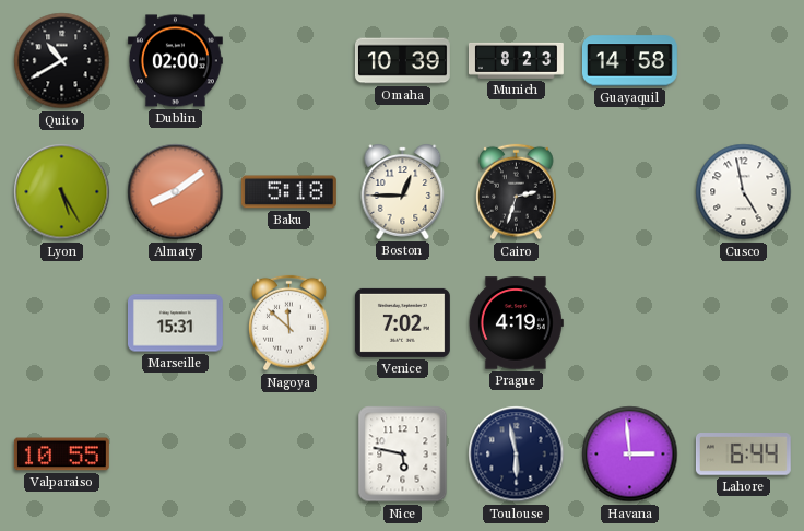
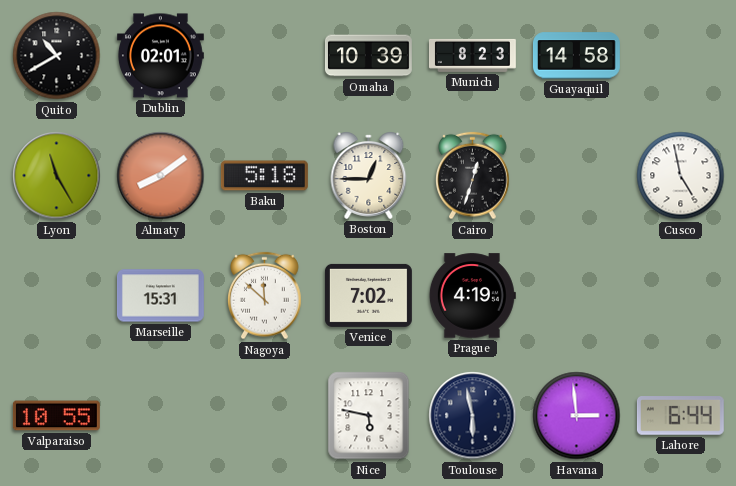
Dublin: 02:00 -> 02:01 (160, 56)
Lyon: 5:25 -> 11:25 (57, 176)
Cairo: 2:33 -> 12:33 (473, 176)
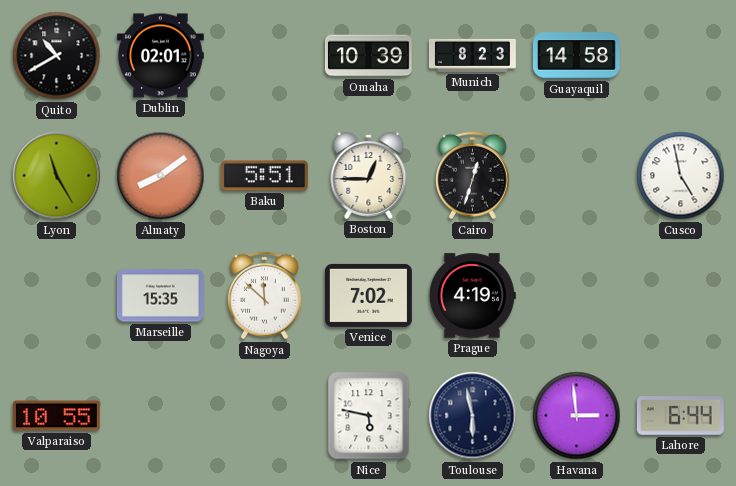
Baku: 5:18 -> 5:51 (264, 176)
Marseille: 15:31 -> 15:35 (160, 296)
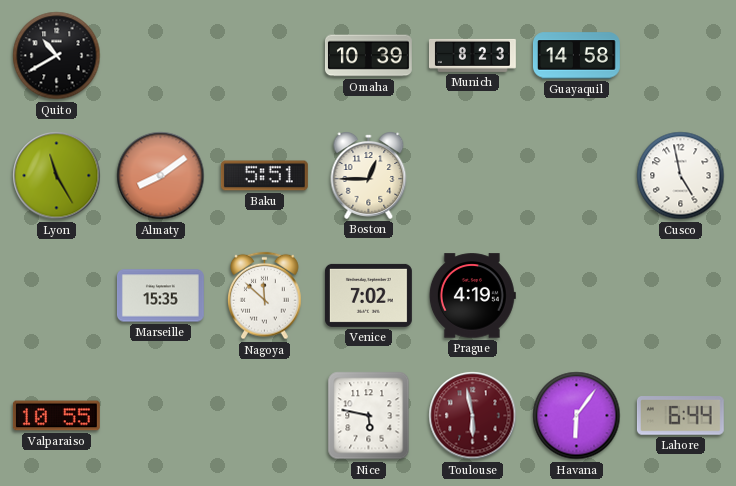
Dublin: 02:01 -> none (160, 56)
Cairo: 12:33 -> none (473, 176)
Toulouse dial: navy -> burgundy (473, 416)
Havana: 2:59 -> 6:06 (577, 416)
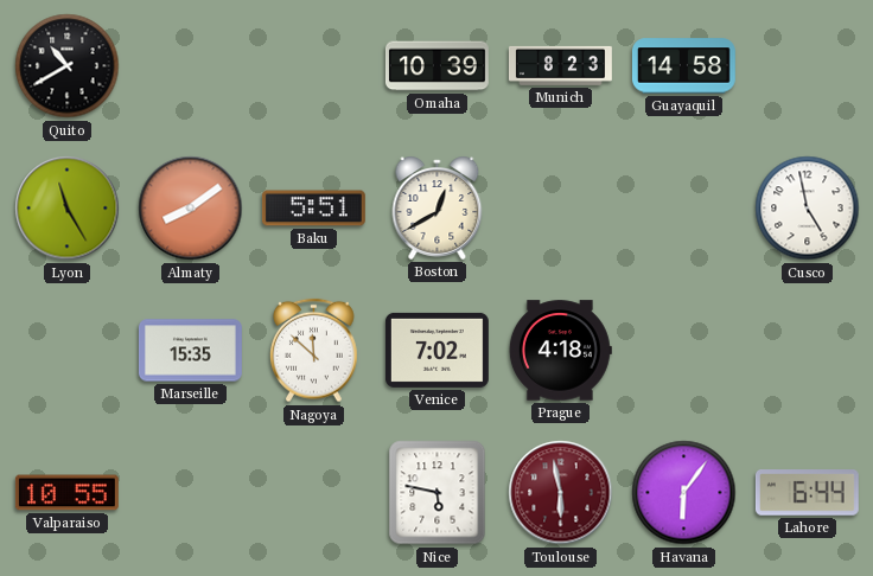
Boston: 12:45 -> 12:40 (438, 207)
Prague: 4:19 -> 4:18 (560, 351)
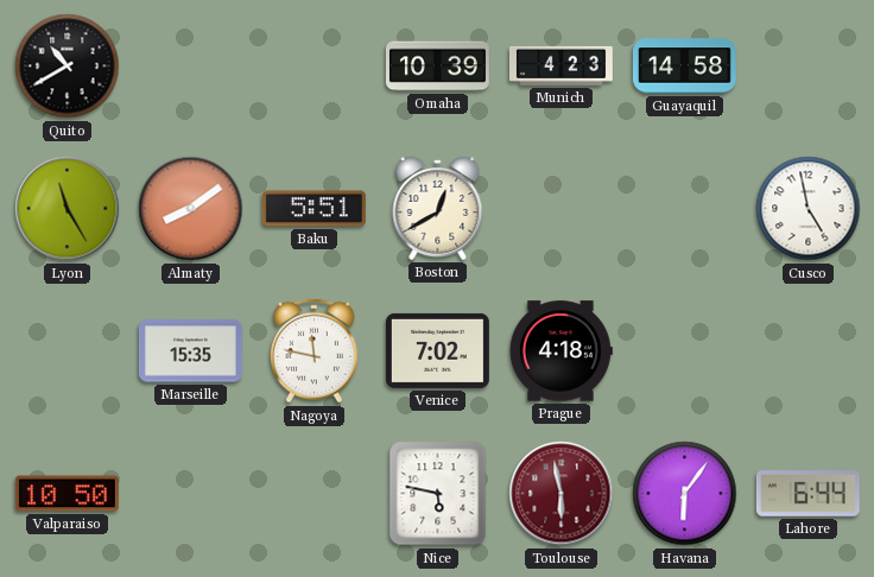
Munich: 8:23 -> 4:23 (560, 65)
Nagoya: 11:52 -> 11:47 (315, 351)
Valparaiso: 10:55 -> 10:50 (66, 494)
